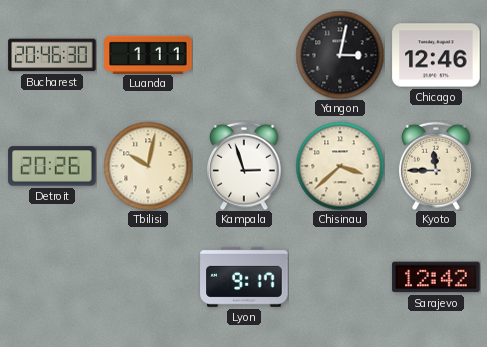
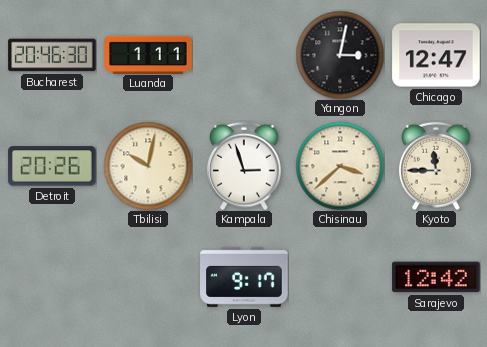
Chicago: 12:46 -> 12:47 (436, 55)
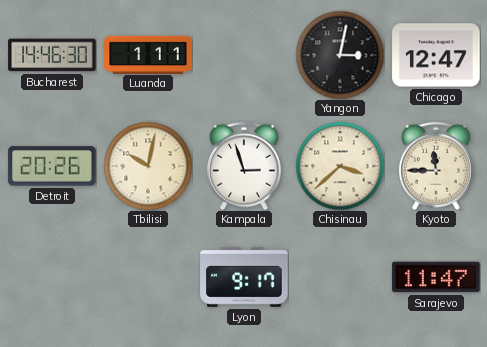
Bucharest: 20:46 -> 14:46 (52, 55)
Sarajevo: 12:42 -> 11:47 (436, 277)
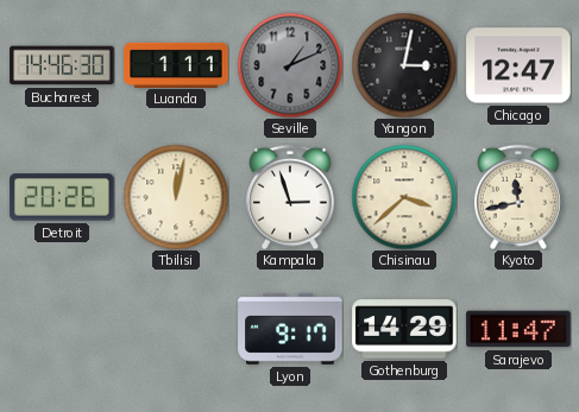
Seville: none -> 1:11 (290, 65)
Tbilisi: 10:02 -> 12:02 (176, 197)
Kyoto: 11:45 -> 11:43 (520, 197)
Gothenburg: none -> 14:29 (404, 329)
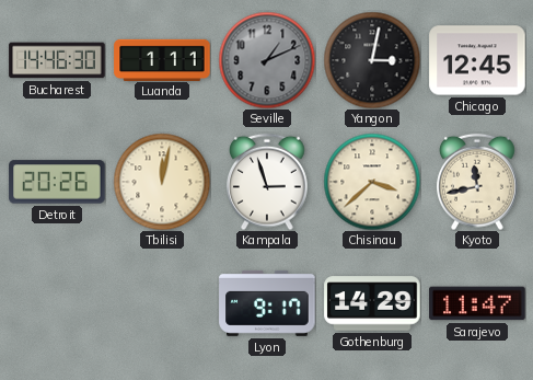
Chicago: 12:47 -> 12:45 (477, 60)
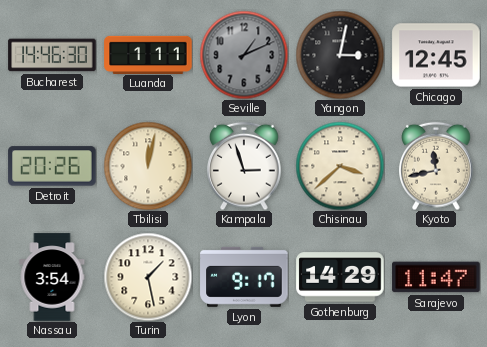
Nassau: none -> 3:54 (52, 277)
Turin: none -> 1:28 (148, 277)
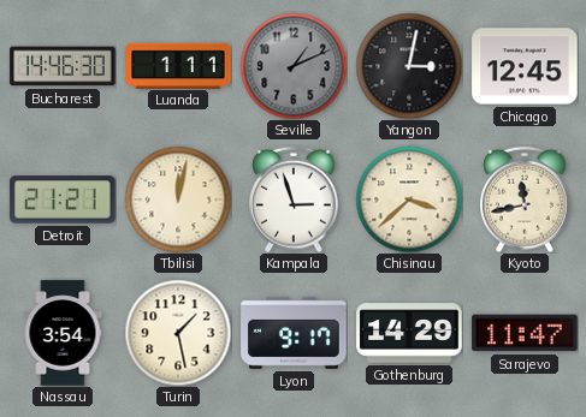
Detroit: 20:26 -> 21:21 (63, 199)
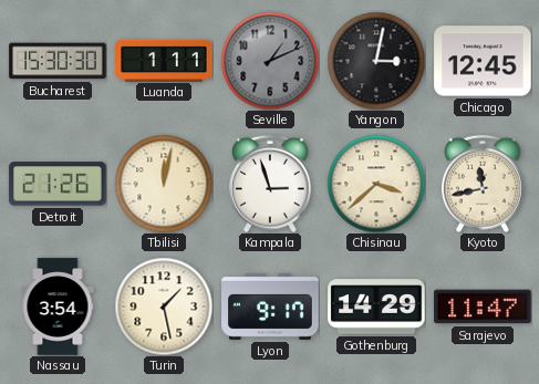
Bucharest: 14:46 -> 15:30 (58, 61)
Detroit: 21:21 -> 21:26 (58, 184)
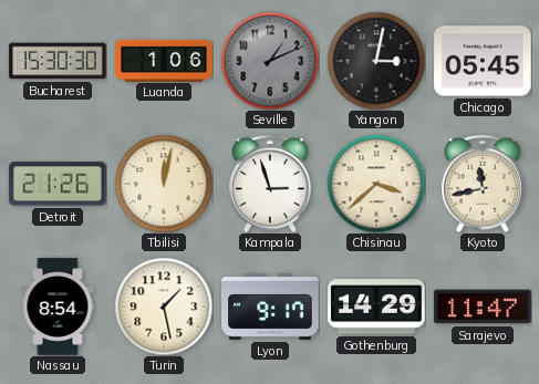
Luanda: 1:11 -> 1:06 (164, 60)
Chicago: 12:45 -> 05:45 (483, 61)
Nassau: 3:54 -> 8:54 (58, 307)
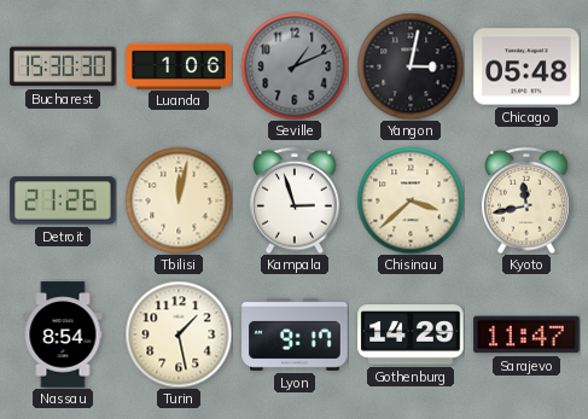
Chicago: 05:45 -> 05:48 (526, 66)
